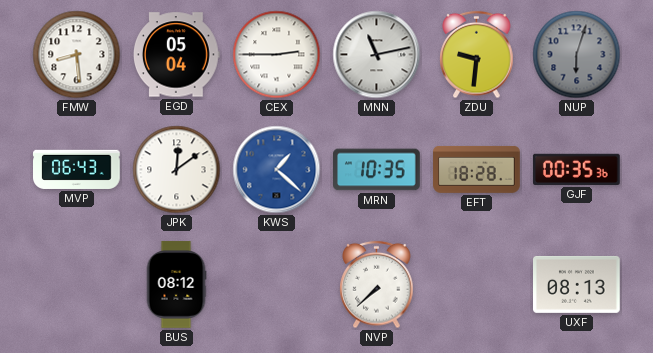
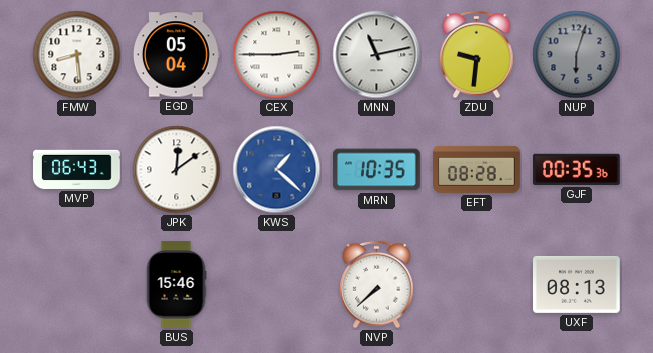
EFT: 18:28 -> 08:28 (477, 169)
BUS: 08:12 -> 15:46 (176, 285)
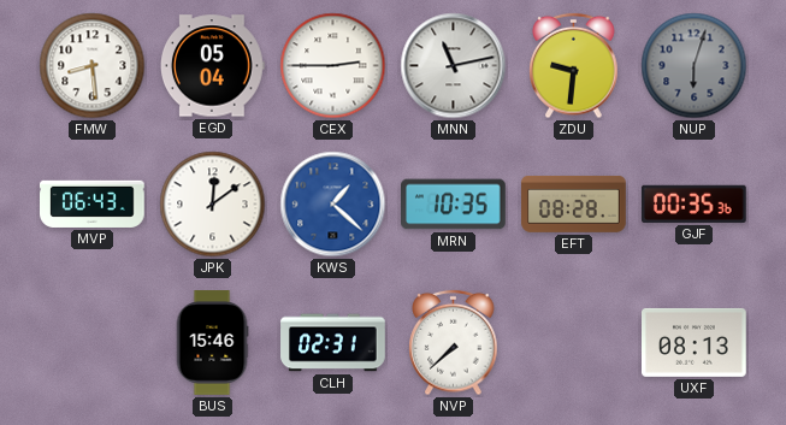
CLH: none -> 02:31 (333, 343)
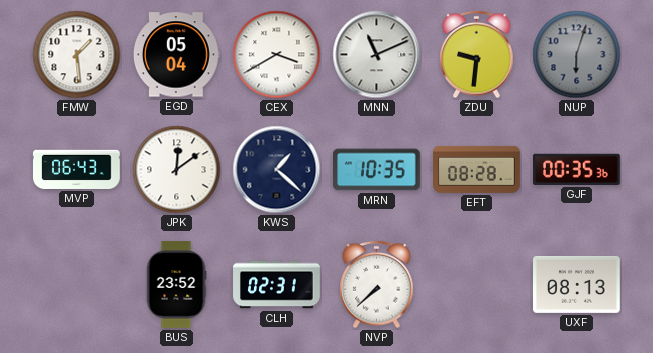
FMW: 8:29 -> 1:29 (77, 55)
CEX: 2:45 -> 3:40 (277, 55)
MNN: 11:13 -> 11:11 (377, 55)
KWS dial: blue -> navy (277, 170)
BUS: 15:46 -> 23:52 (176, 285)
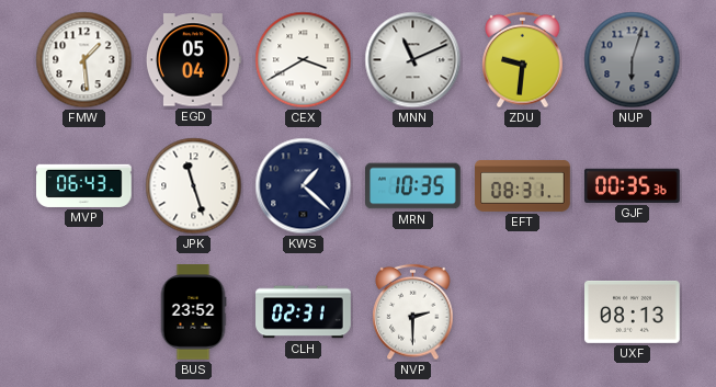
JPK: 12:09 -> 11:27 (194, 186)
EFT: 08:28 -> 08:31 (523, 185)
NVP: 7:38 -> 2:30 (413, 312)
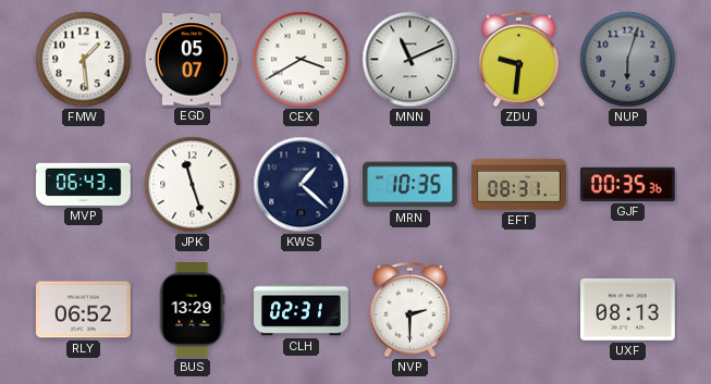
EGD: 05:04 -> 05:07 (192, 60)
RLY: none -> 06:52 (84, 310)
BUS: 23:52 -> 13:29 (192, 310)
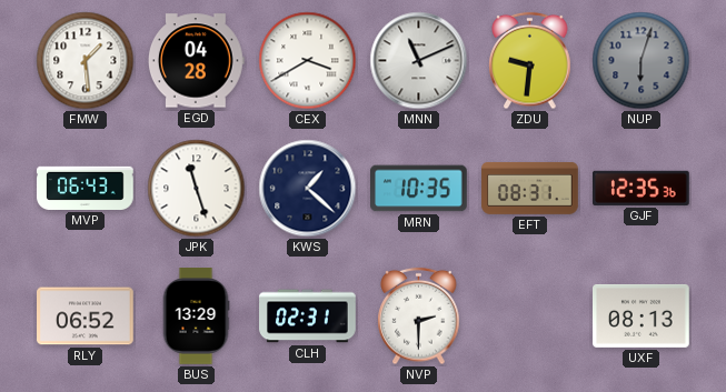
EGD: 05:07 -> 04:28 (196, 61)
GJF: 00:35 -> 12:35 (640, 188)
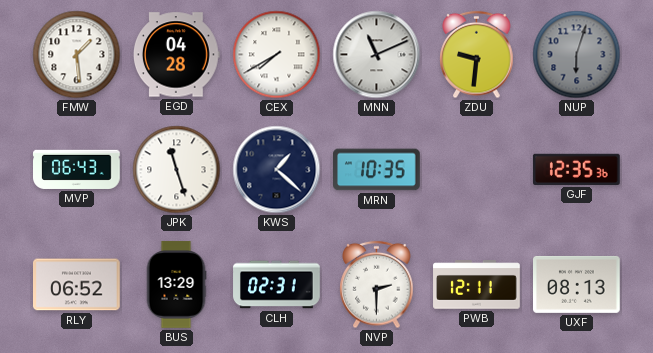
CEX: 3:40 -> 7:40 (277, 55)
EFT: 08:31 -> none (530, 188)
PWB: none -> 12:11 (477, 285)
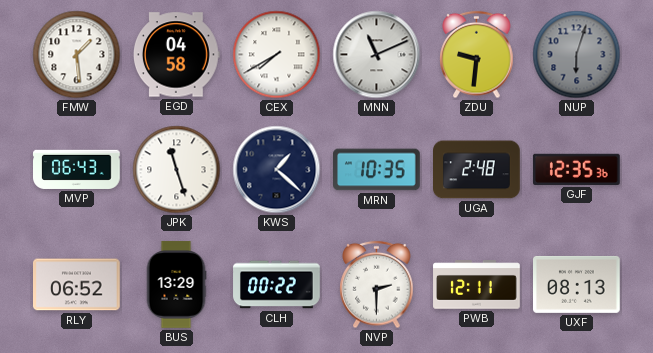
EGD: 04:28 -> 04:58 (176, 55)
UGA: none -> 2:48 (477, 170)
CLH: 02:31 -> 00:22 (277, 285)
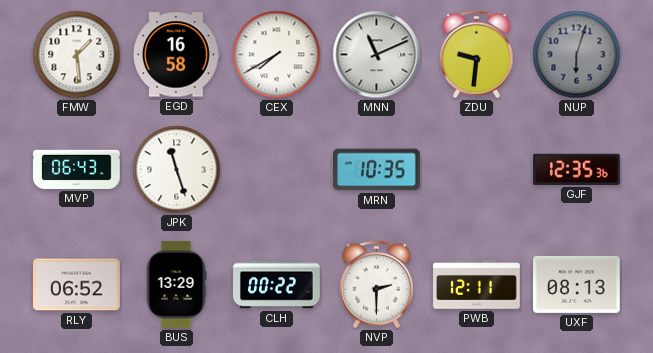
EGD: 04:58 -> 16:58 (176, 55)
KWS: 1:22 -> none (277, 170)
UGA: 2:48 -> none (477, 170)
